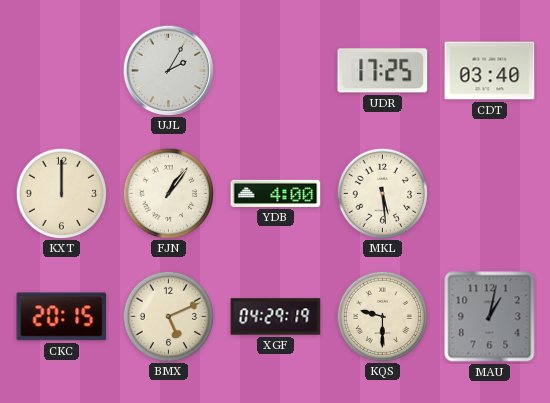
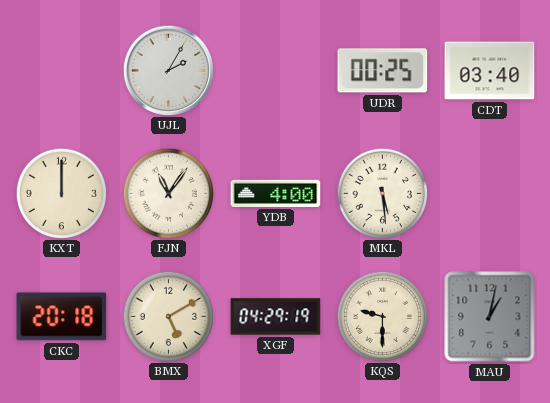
UDR: 17:25 -> 00:25 (383, 71)
FJN: 1:06 -> 11:06 (168, 193)
CKC: 20:15 -> 20:18 (62, 317)
BMX: 5:11 -> 5:10 (168, 316)
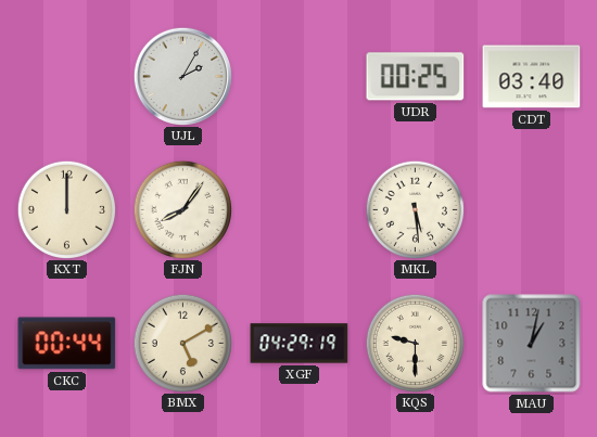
FJN: 11:06 -> 8:06 (182, 209)
YDB: 4:00 -> none (276, 193)
CKC: 20:18 -> 00:44 (67, 344)
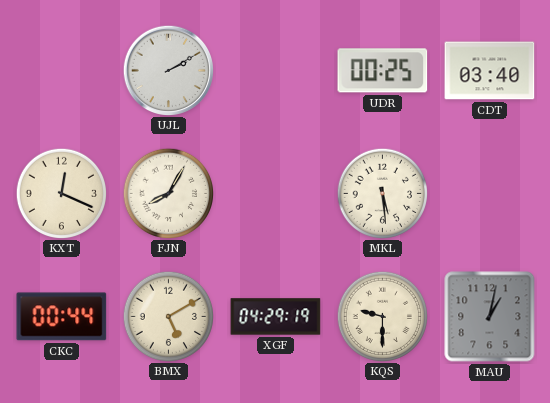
UJL: 2:05 -> 2:10 (168, 70)
KXT: 12:00 -> 12:19 (61, 193)
FJN: 8:06 -> 8:05 (168, 193)
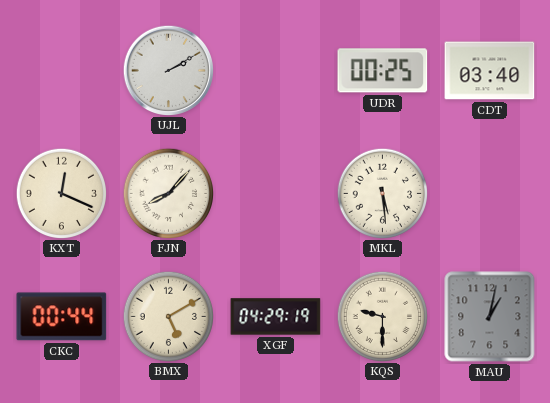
FJN: 8:05 -> 8:07 (168, 193)
